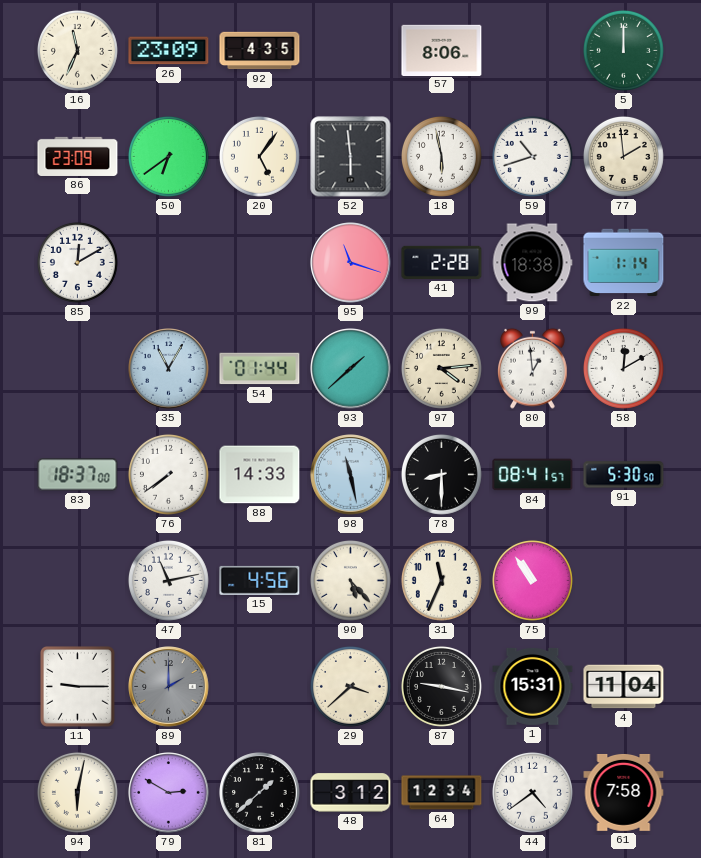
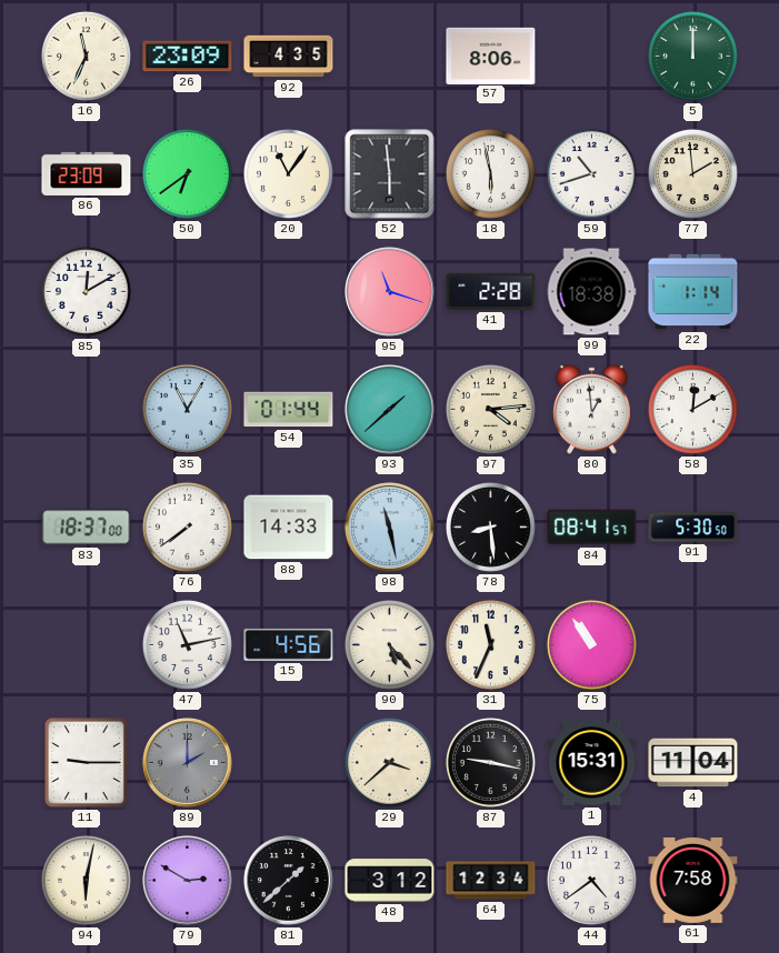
20: 5:06 -> 11:06 (288, 173)
78: 8:30 -> 8:29 (490, 526)
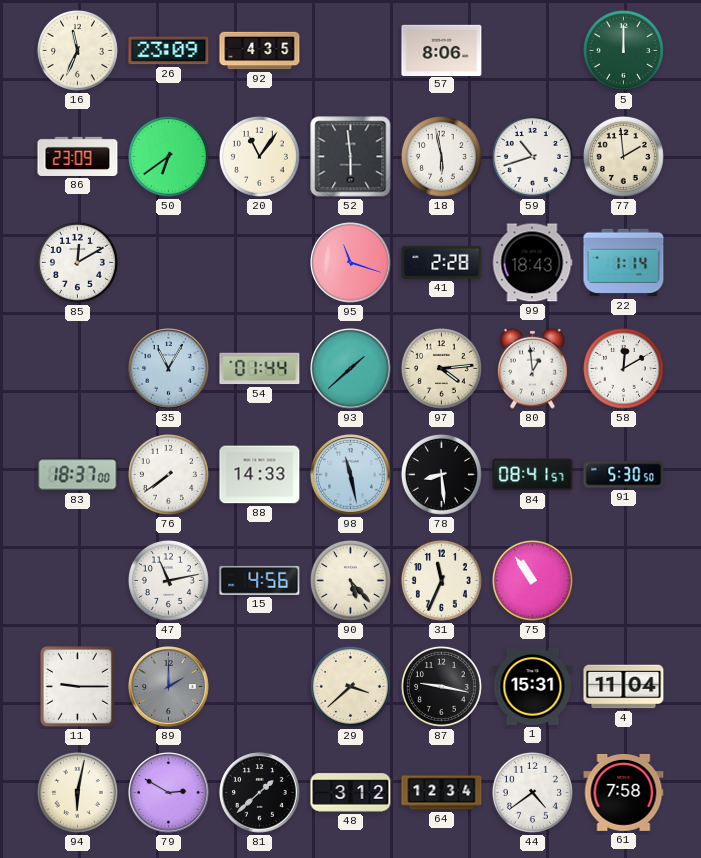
99: 18:38 -> 18:43 (532, 263)
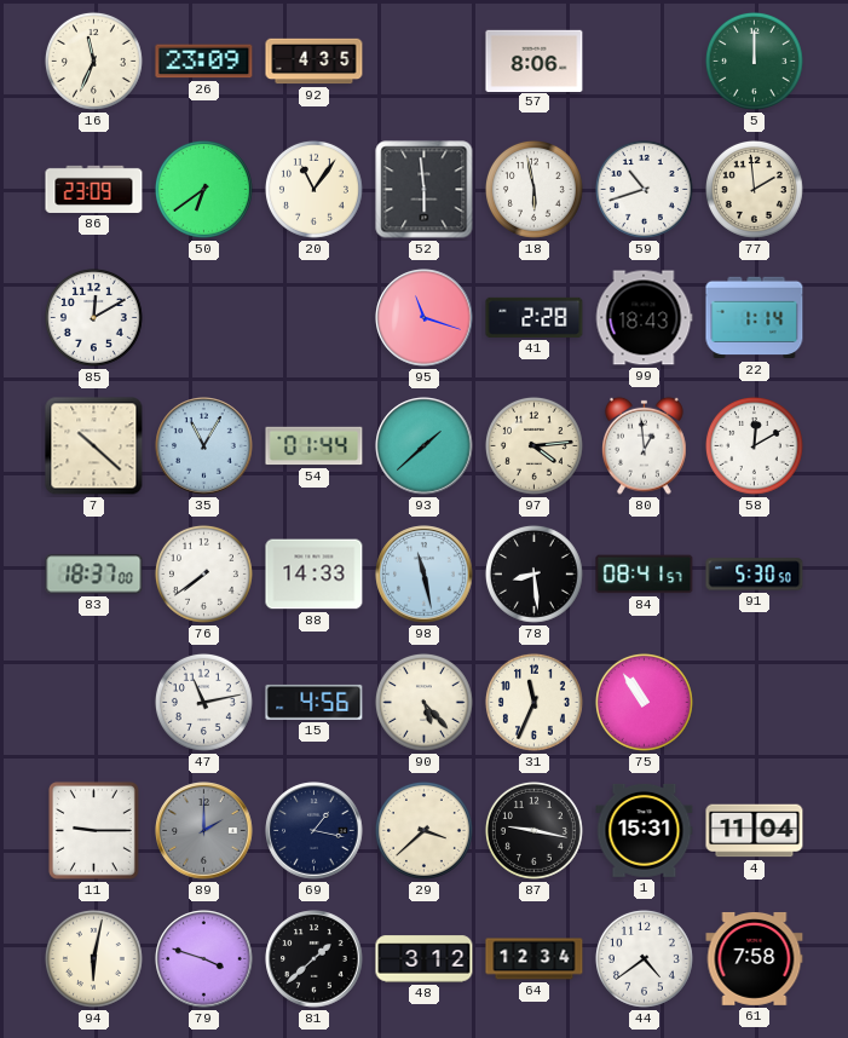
7: none -> 10:22 (94, 446)
69: none -> 1:17 (315, 831)
79: 2:50 -> 3:48 (204, 959)
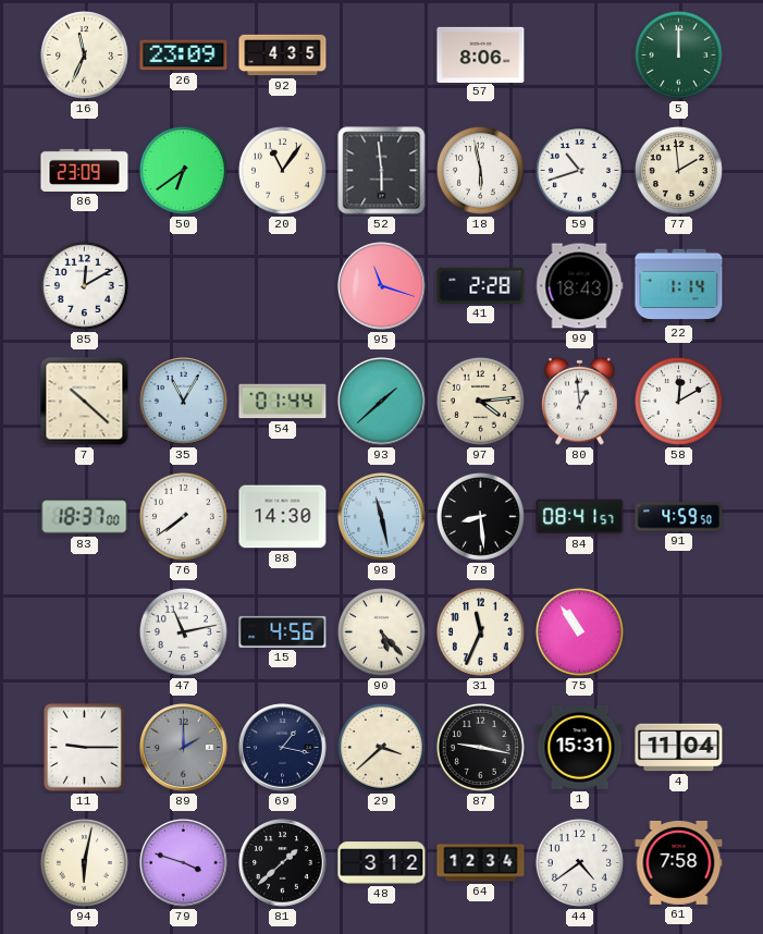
88: 14:33 -> 14:30 (283, 517)
91: 5:30 -> 4:59 (679, 517)
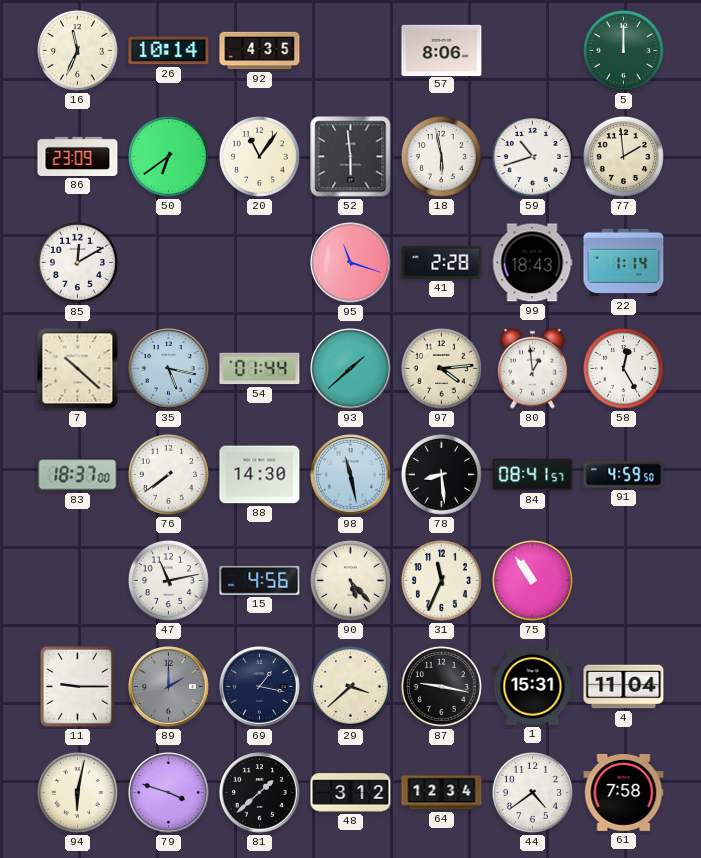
26: 23:09 -> 10:14 (169, 51)
35: 11:05 -> 5:17 (169, 369)
58: 12:10 -> 12:25 (623, 368)
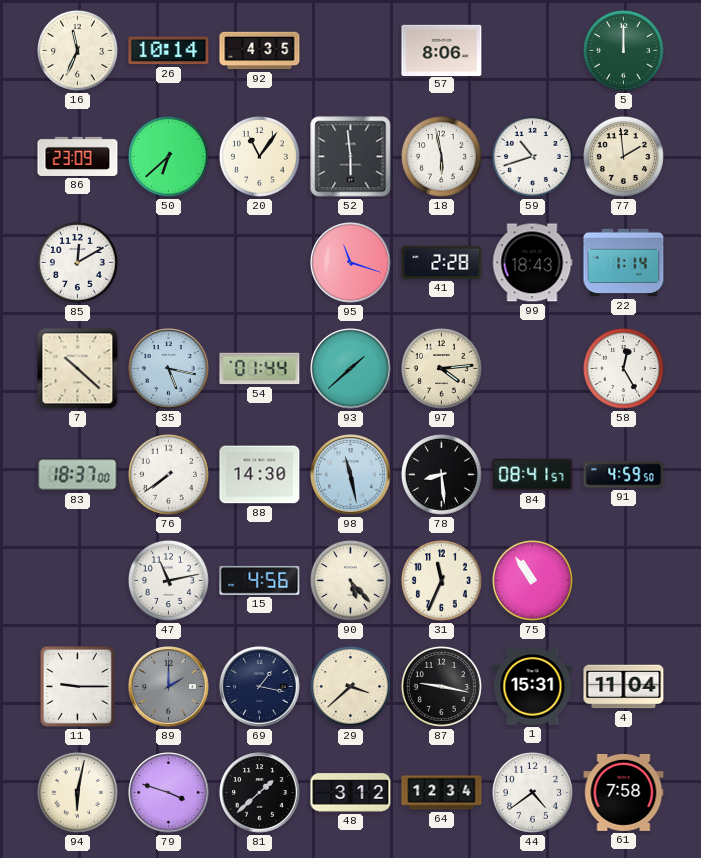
50: 6:39 -> 6:38 (168, 156)
80: 12:59 -> none (533, 368)
